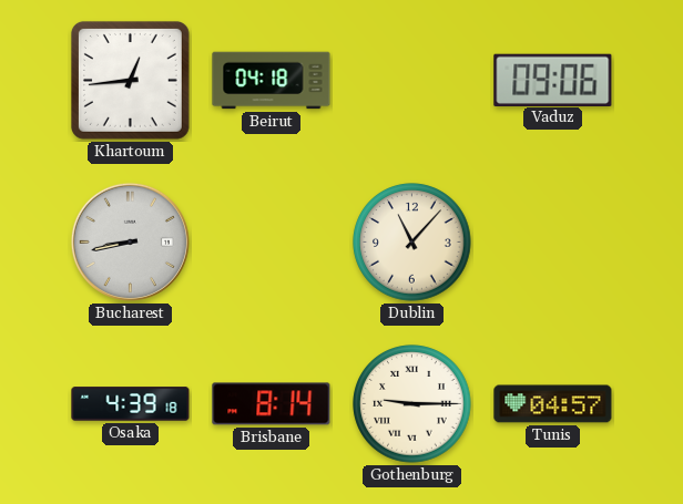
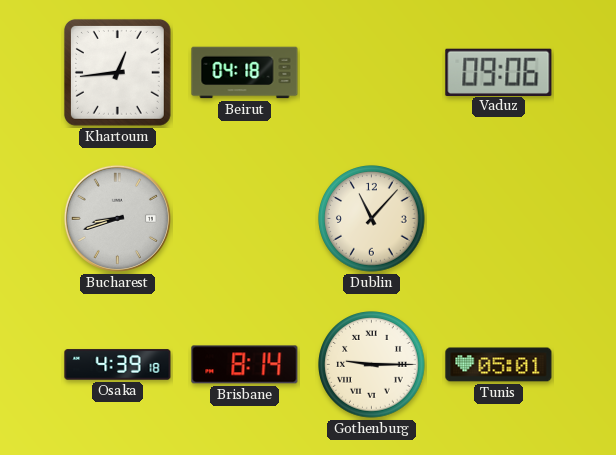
Bucharest: 8:43 -> 8:42 (117, 218)
Tunis: 04:57 -> 05:01 (499, 365)
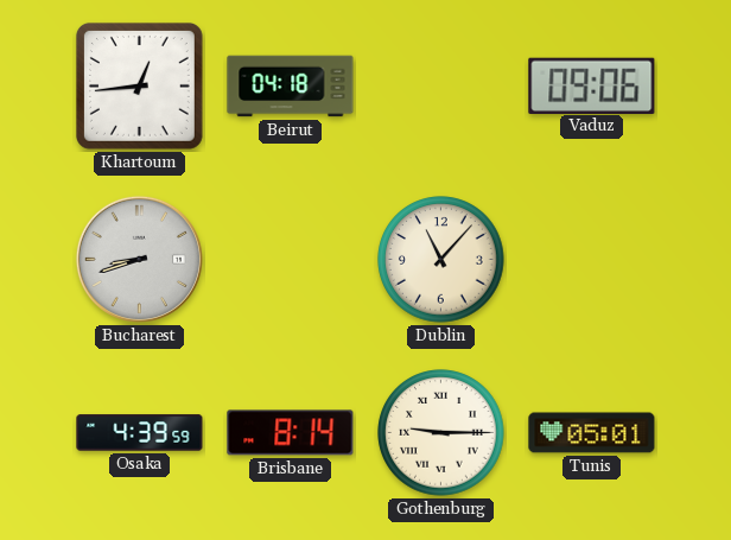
Osaka: 4:39:18 -> 4:39:59 (140, 433)
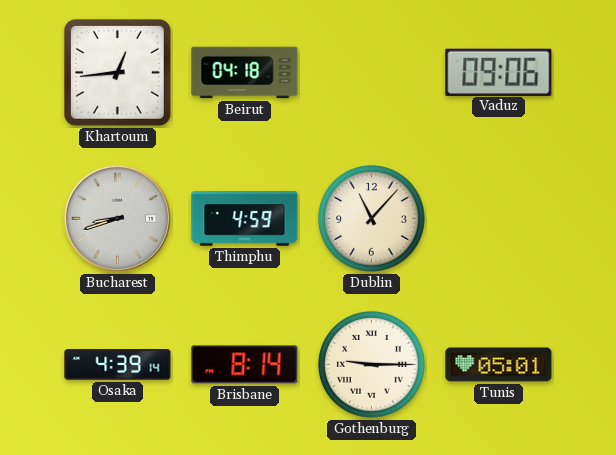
Thimphu: none -> 4:59 (245, 219)
Osaka: 4:39:59 -> 4:39:14 (118, 365)
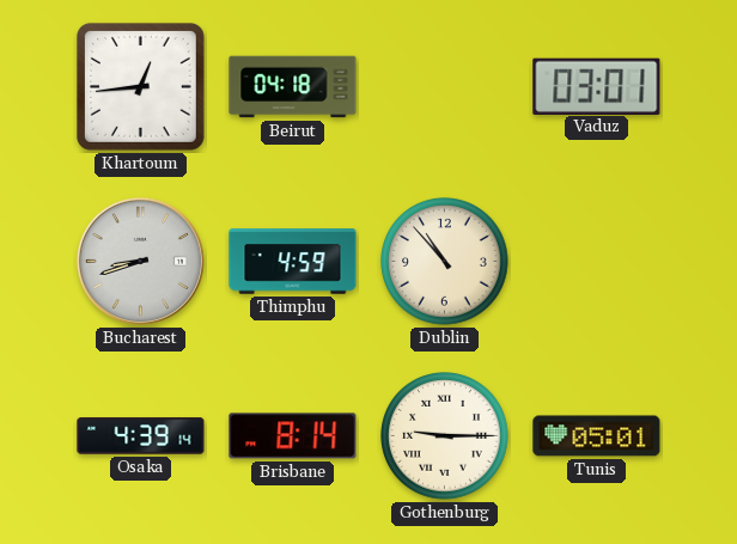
Vaduz: 09:06 -> 03:01 (597, 86)
Dublin: 11:07 -> 10:53 (445, 262)
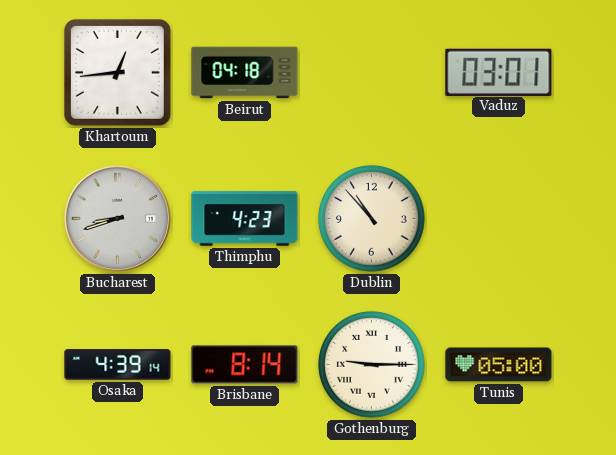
Thimphu: 4:59 -> 4:23 (245, 219)
Tunis: 05:01 -> 05:00 (499, 365)
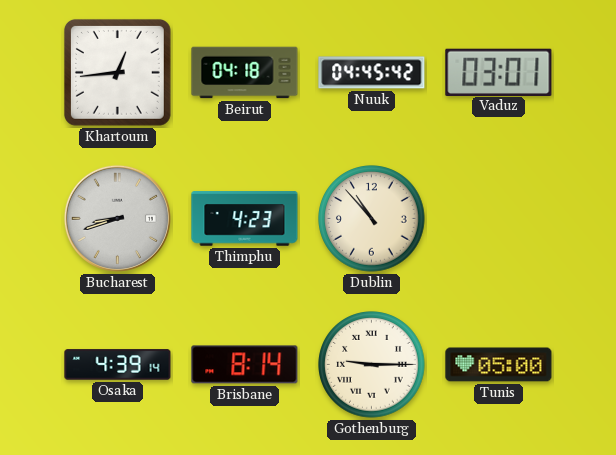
Nuuk: none -> 04:45 (372, 73)
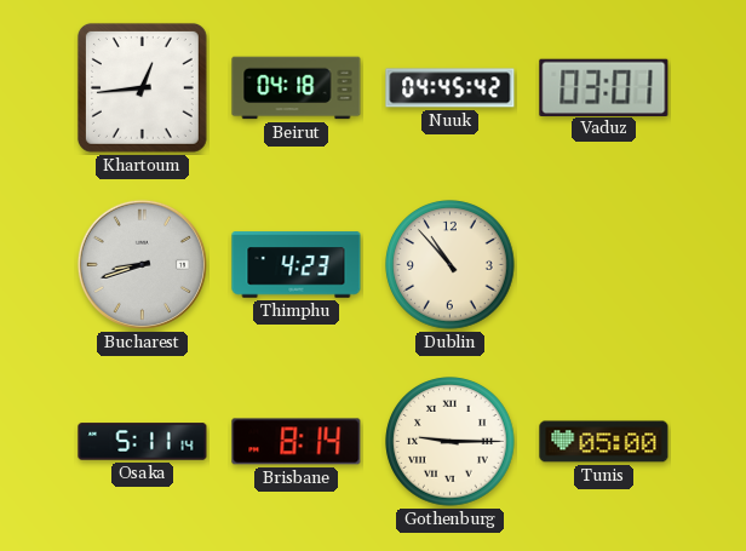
Osaka: 4:39 -> 5:11 (143, 442)
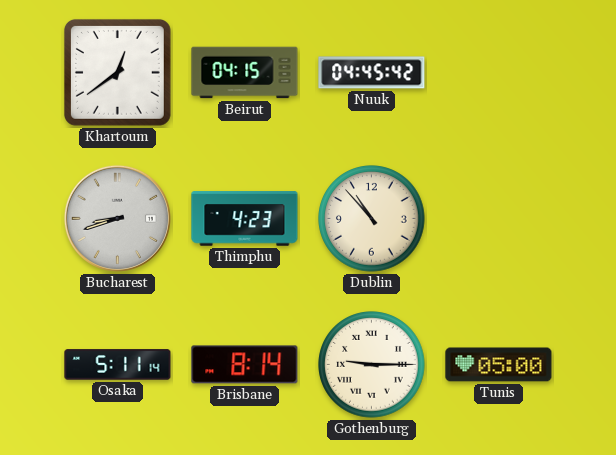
Khartoum: 12:44 -> 12:39 (117, 72)
Beirut: 04:18 -> 04:15 (245, 73)
Vaduz: 03:01 -> none (604, 87)
